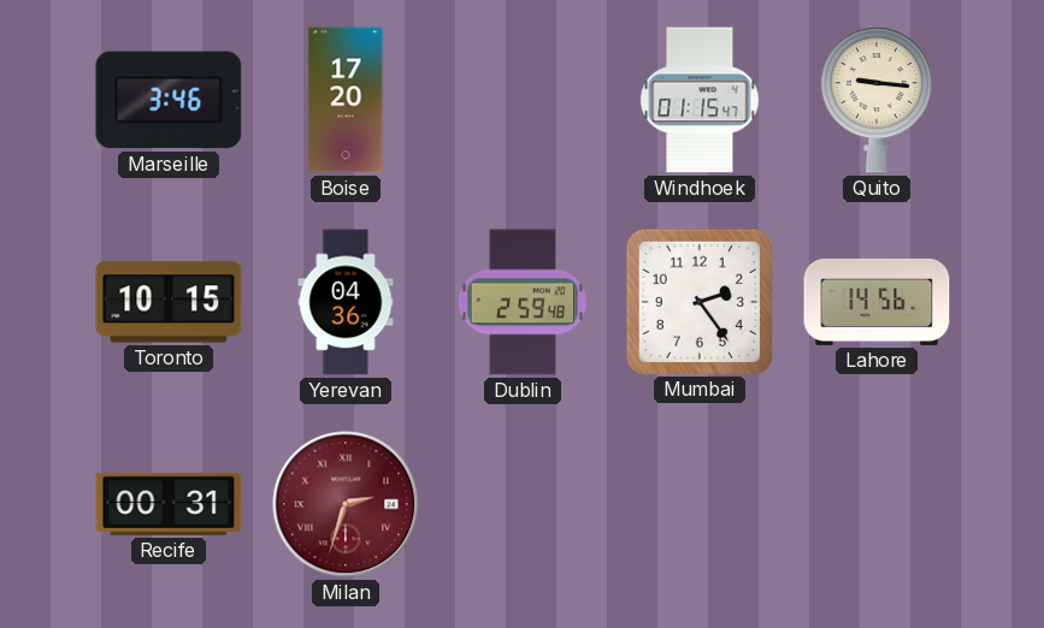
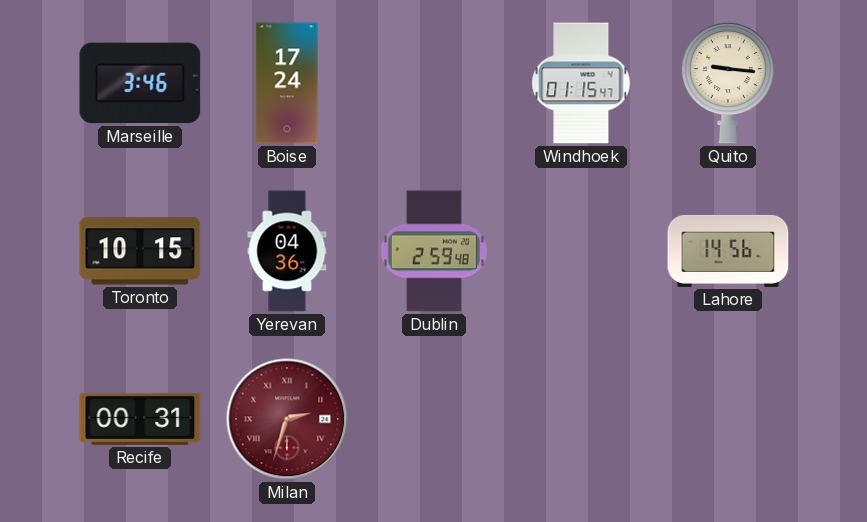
Boise: 17:20 -> 17:24 (287, 83)
Mumbai: 2:24 -> none (698, 301)
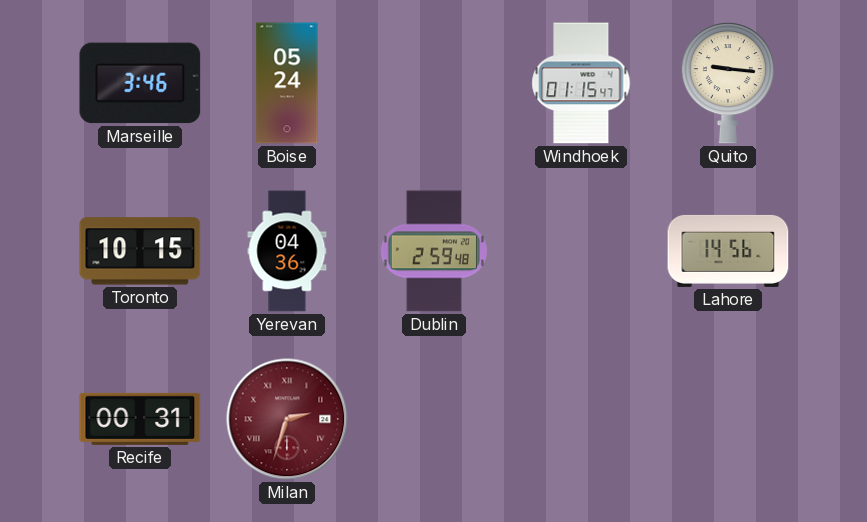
Boise: 17:24 -> 05:24 (287, 83)
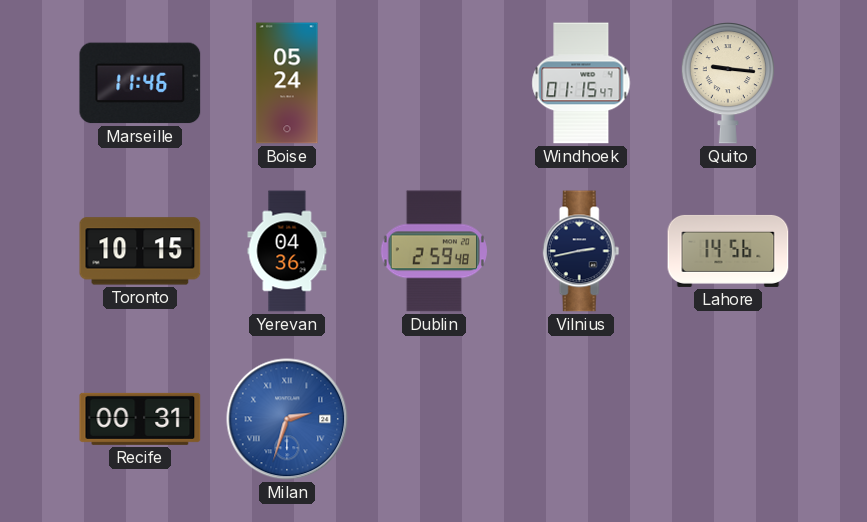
Marseille: 3:46 -> 11:46 (140, 83)
Vilnius: none -> 2:43 (581, 251)
Milan dial: burgundy -> blue (287, 419)
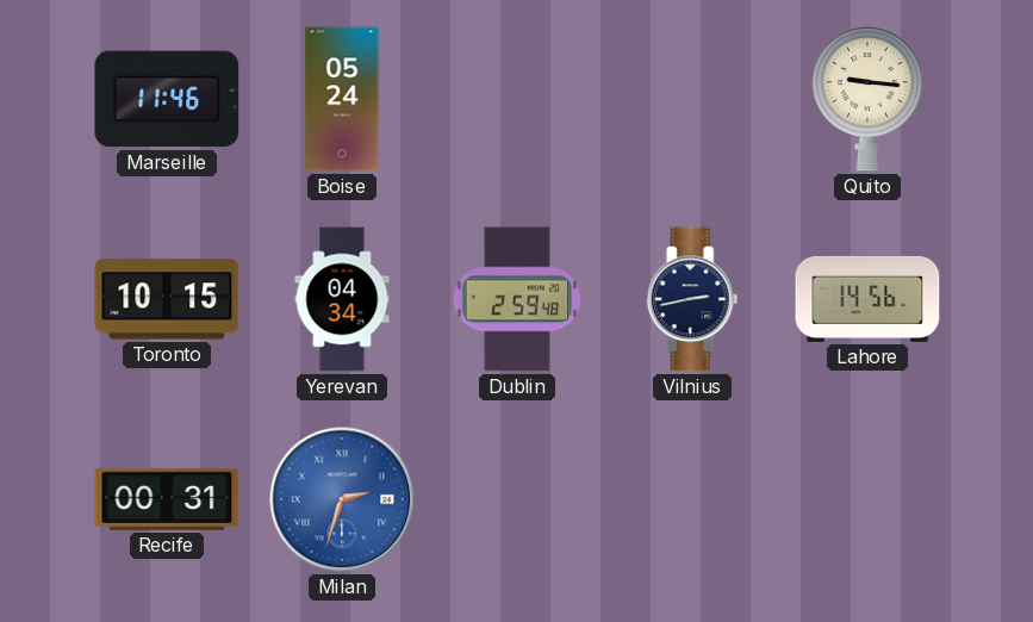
Windhoek: 01:15 -> none (581, 83)
Yerevan: 04:36 -> 04:34 (342, 299)
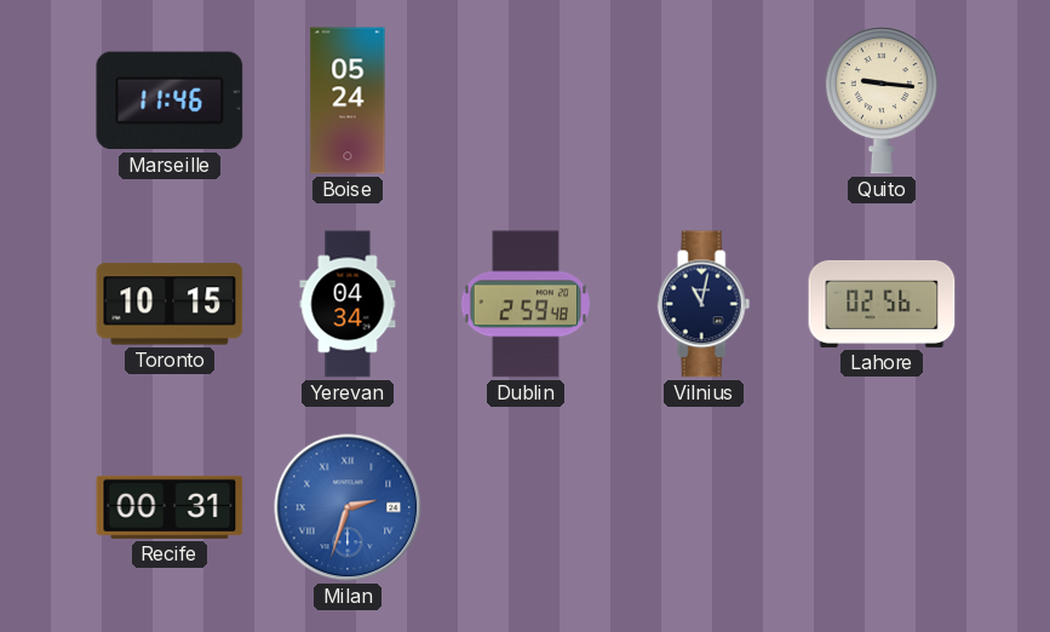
Vilnius: 2:43 -> 11:02 (704, 304)
Lahore: 14:56 -> 02:56 (882, 304)
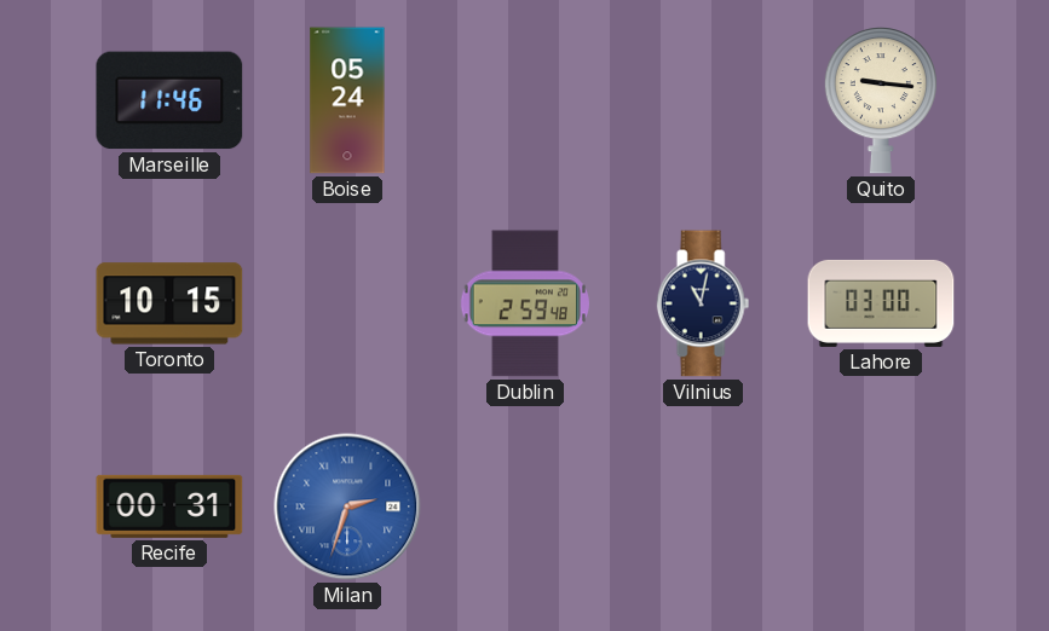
Yerevan: 04:34 -> none (348, 304)
Lahore: 02:56 -> 03:00 (881, 303)
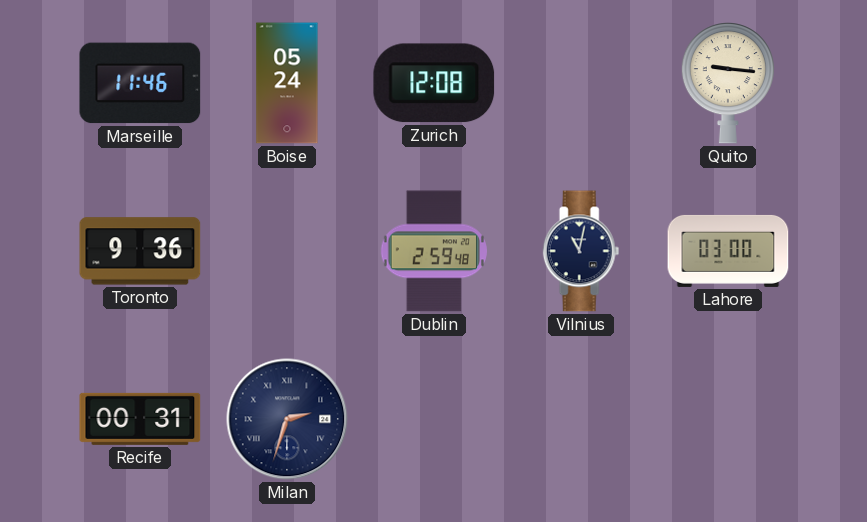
Zurich: none -> 12:08 (434, 83)
Toronto: 10:15 -> 9:36 (140, 251)
Milan dial: blue -> navy (287, 419)
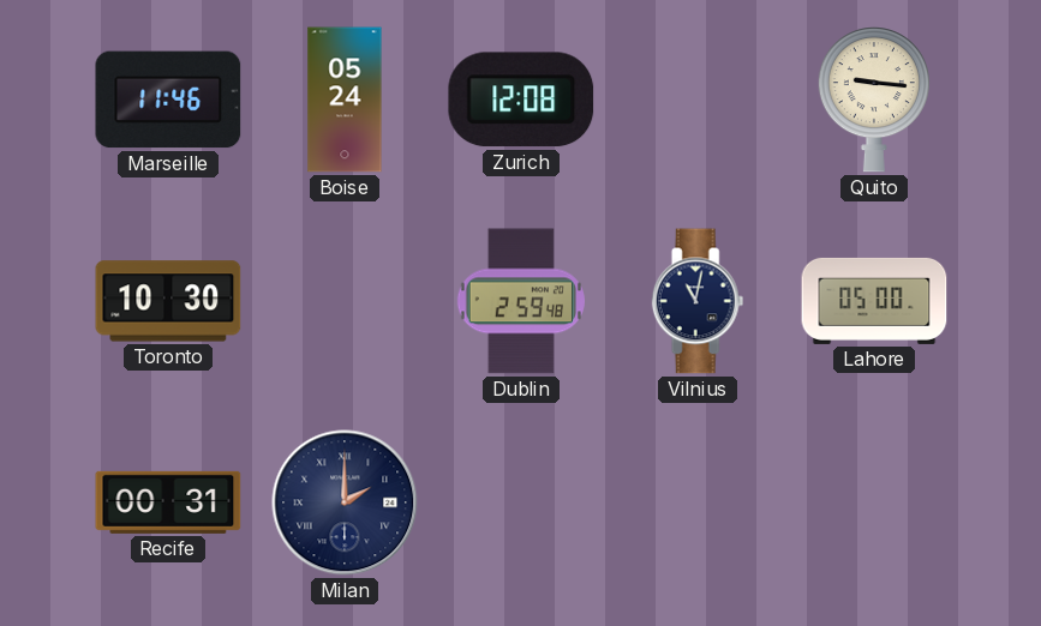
Toronto: 9:36 -> 10:30 (168, 301)
Lahore: 03:00 -> 05:00 (874, 301)
Milan: 2:33 -> 2:00 (345, 502)
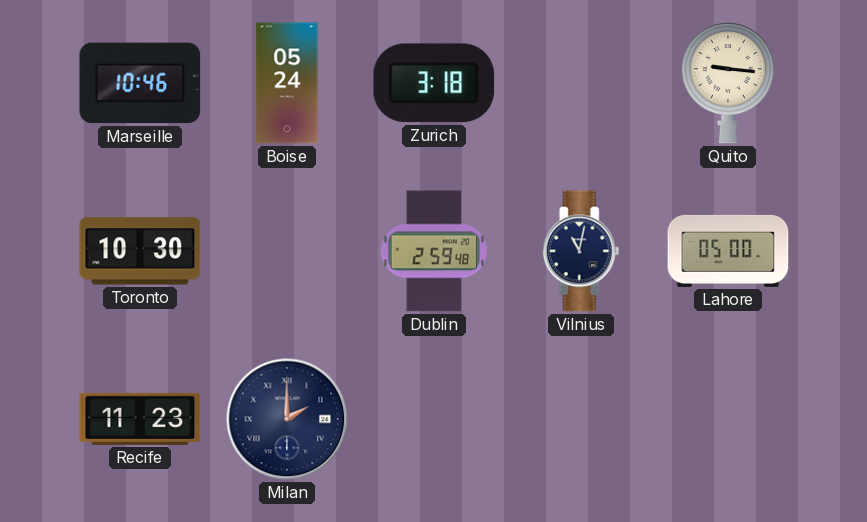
Marseille: 11:46 -> 10:46 (140, 83)
Zurich: 12:08 -> 3:18 (434, 83)
Recife: 00:31 -> 11:23 (140, 419)
